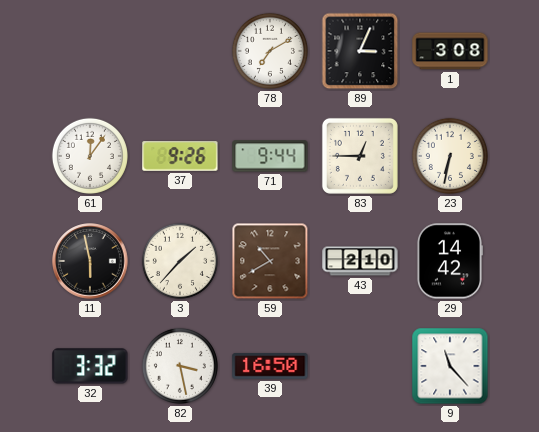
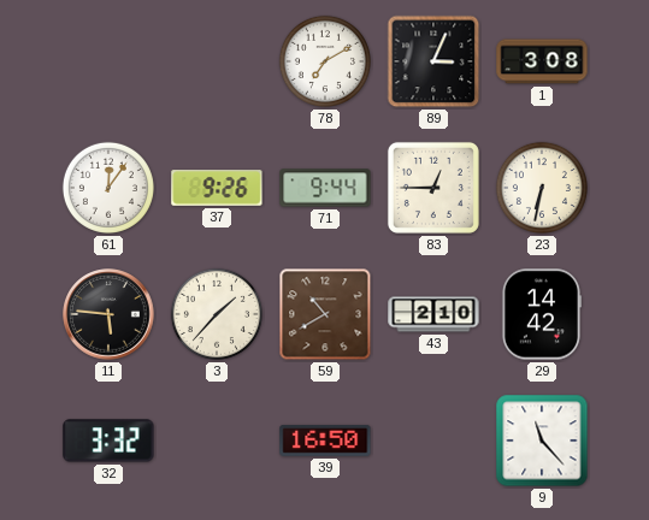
11: 5:58 -> 5:46 (108, 314)
82: 3:28 -> none (180, 366)
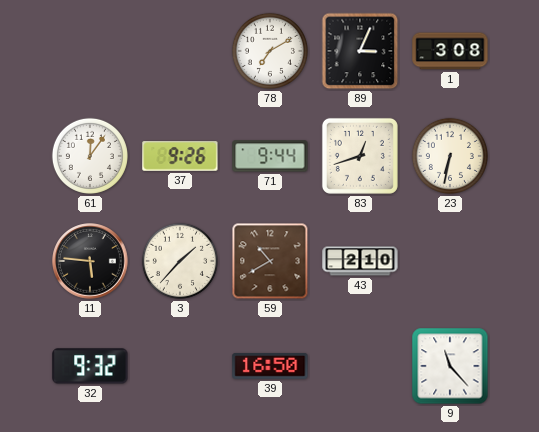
83: 12:45 -> 12:42 (360, 156)
29: 14:42 -> none (541, 314)
32: 3:32 -> 9:32 (90, 366)
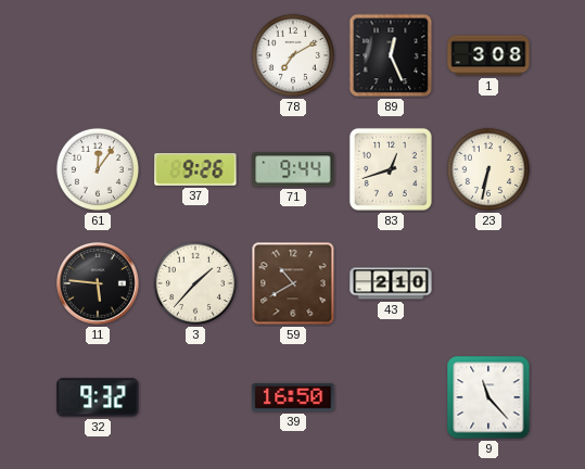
89: 3:04 -> 12:26 (391, 55)
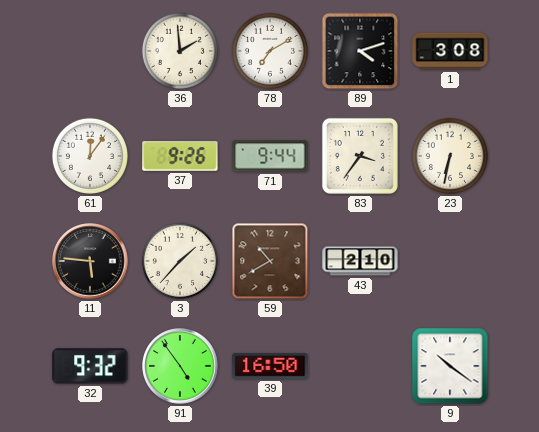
36: none -> 1:59 (180, 51)
89: 12:26 -> 4:12 (360, 51)
83: 12:42 -> 3:36 (360, 156)
91: none -> 4:54 (180, 366)
9: 11:23 -> 10:21 (450, 366)
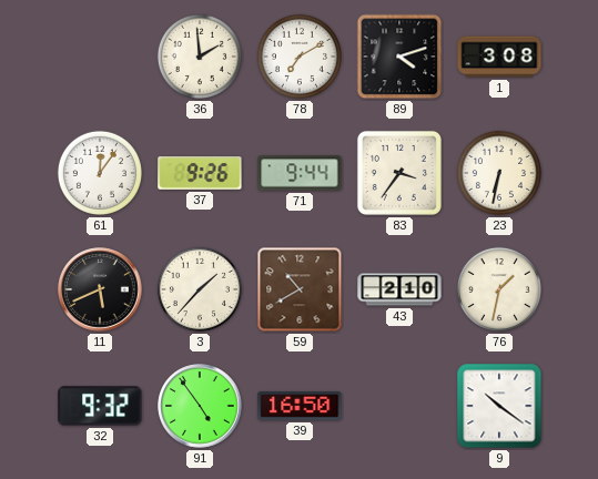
11: 5:46 -> 5:41 (100, 289)
76: none -> 1:32 (499, 289)
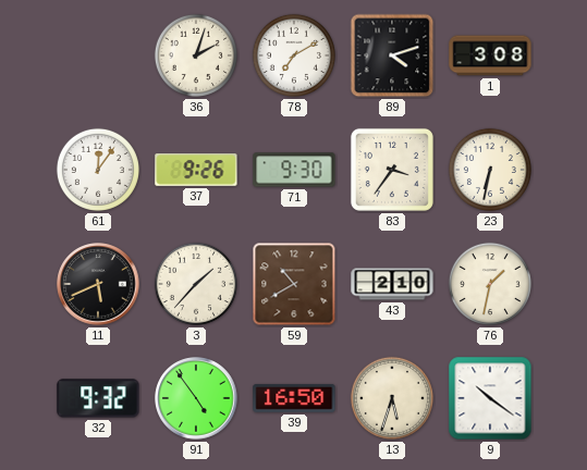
36: 1:59 -> 2:03 (196, 55)
71: 9:44 -> 9:30 (294, 170)
13: none -> 5:33 (392, 398)
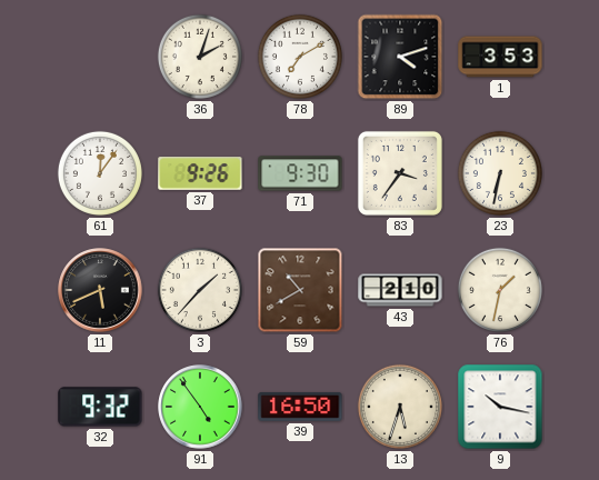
1: 3:08 -> 3:53 (500, 57)
9: 10:21 -> 10:17 (500, 407)
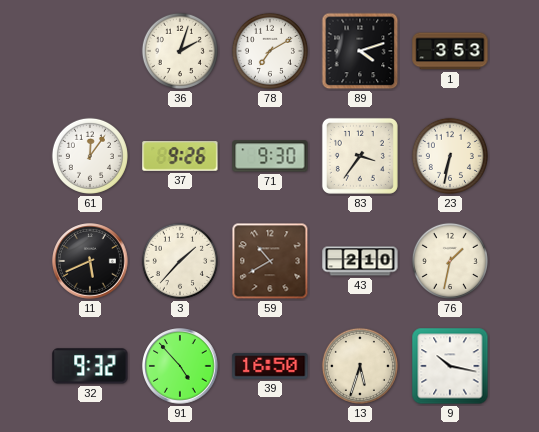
91: 4:54 -> 4:53 (180, 366)
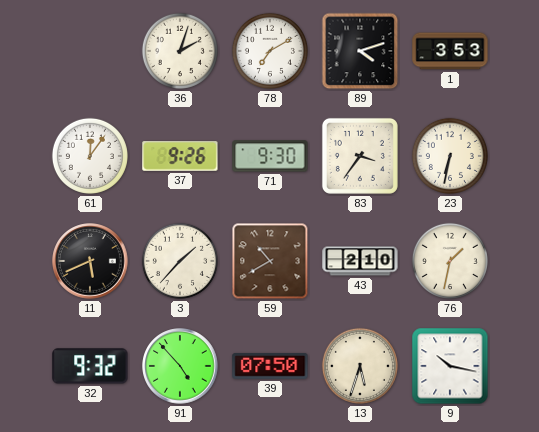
39: 16:50 -> 07:50 (270, 366)
